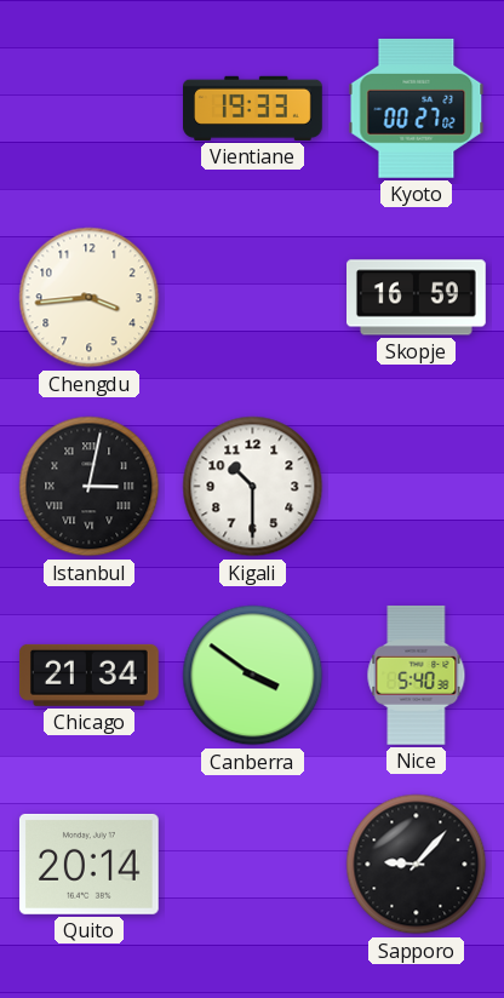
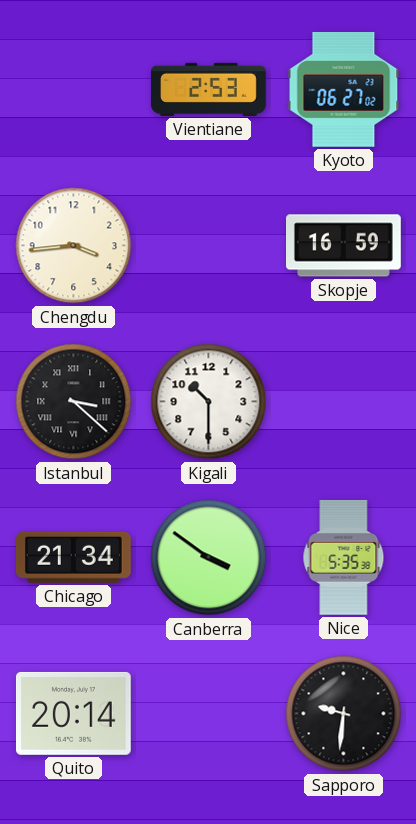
Vientiane: 19:33 -> 2:53 (209, 89)
Kyoto: 00:27 -> 06:27 (344, 89)
Istanbul: 3:02 -> 3:22 (74, 402)
Nice: 5:40 -> 5:35 (344, 558)
Sapporo: 9:07 -> 9:31 (344, 714)
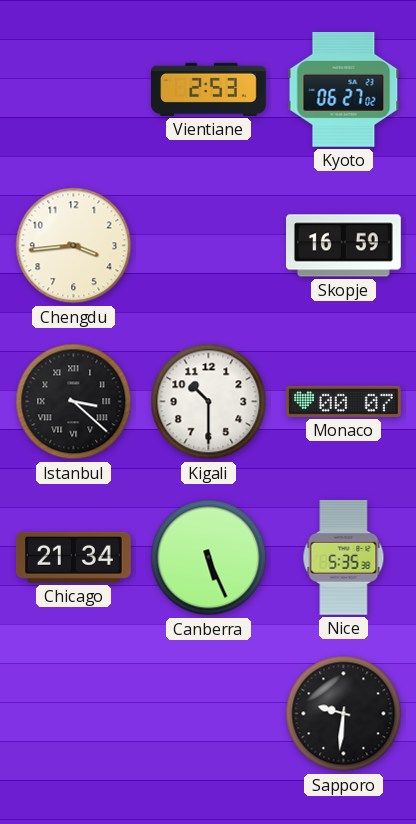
Monaco: none -> 00:07 (344, 401)
Canberra: 3:51 -> 5:26 (209, 558)
Quito: 20:14 -> none (73, 713)
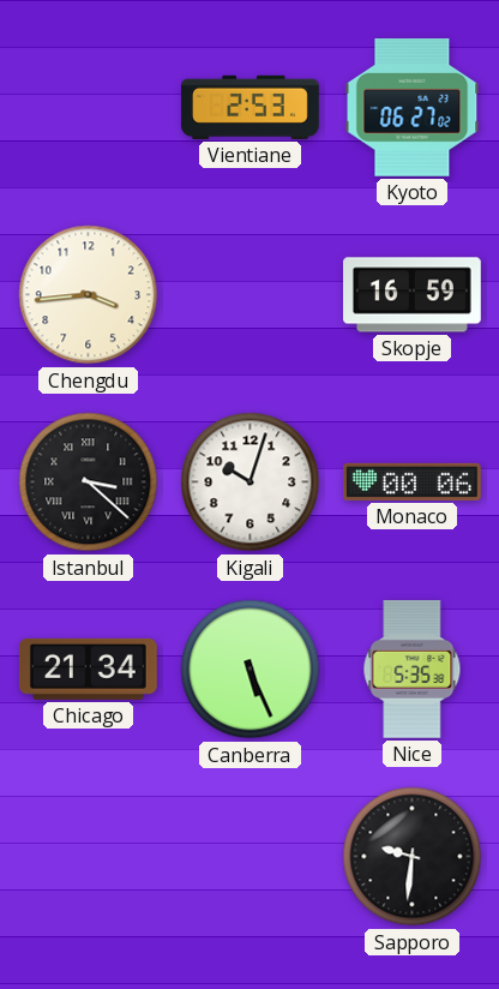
Kigali: 10:30 -> 10:03 (251, 482)
Monaco: 00:07 -> 00:06 (413, 481)
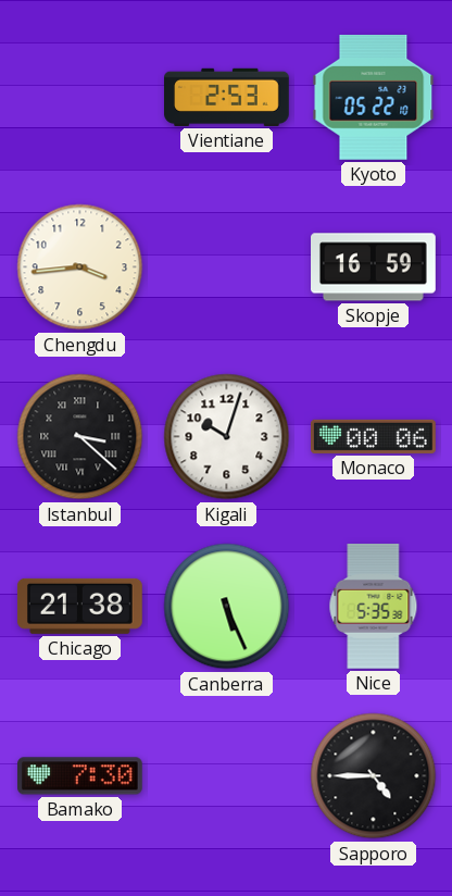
Kyoto: 06:27 -> 05:22 (374, 97)
Chicago: 21:34 -> 21:38 (79, 606)
Bamako: none -> 7:30 (80, 776)
Sapporo: 9:31 -> 4:45 (374, 776)
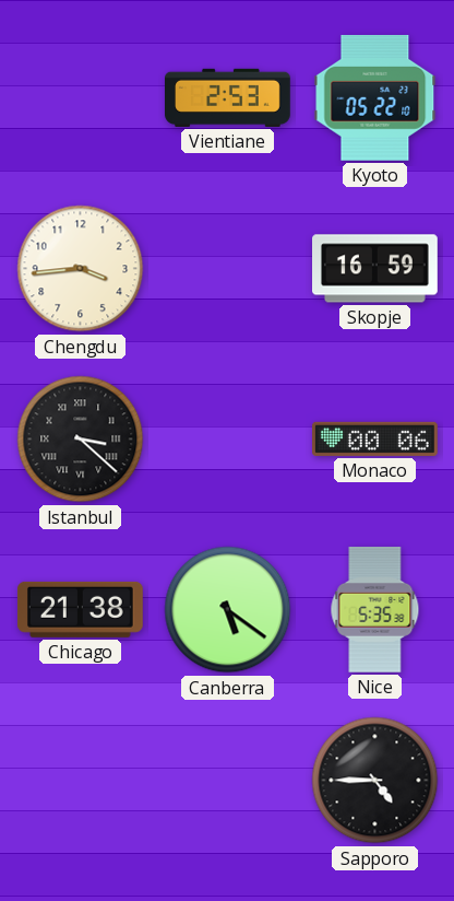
Kigali: 10:03 -> none (227, 437)
Canberra: 5:26 -> 5:21 (228, 610)
Bamako: 7:30 -> none (80, 776)
